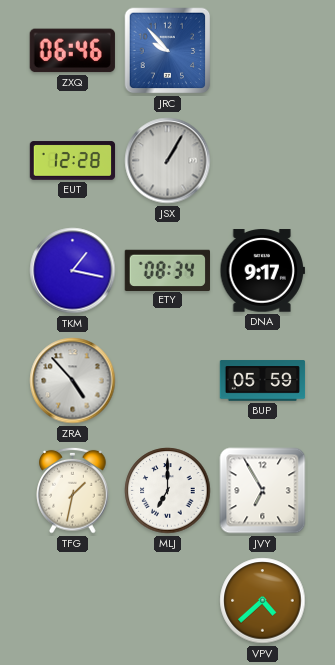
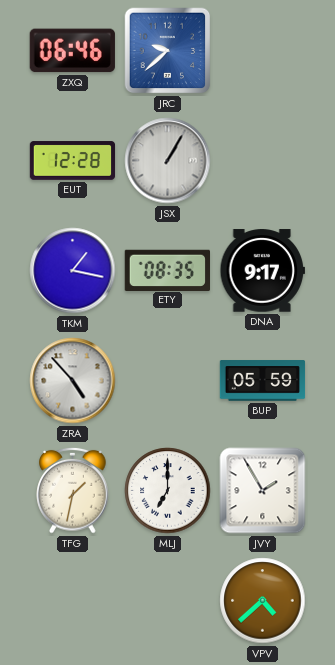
JRC: 9:53 -> 9:38 (168, 51)
ETY: 08:34 -> 08:35 (167, 270)
JVY: 6:55 -> 1:55 (263, 491)
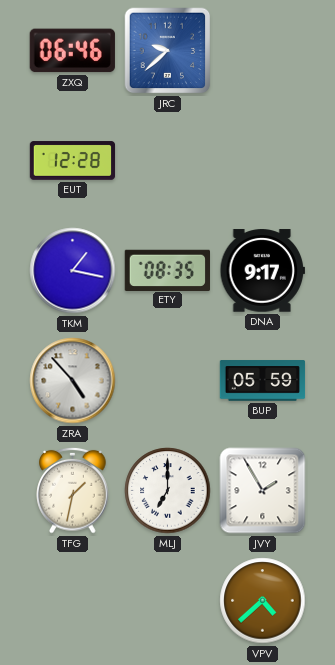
JSX: 1:05 -> none (168, 161)
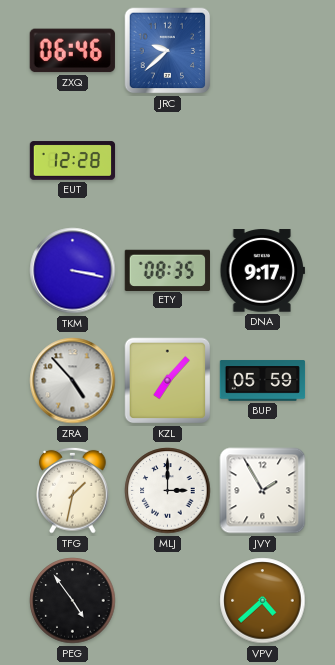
TKM: 1:17 -> 3:17 (73, 271)
KZL: none -> 7:07 (168, 381)
MLJ: 7:00 -> 3:00 (168, 491)
PEG: none -> 4:54 (73, 601)
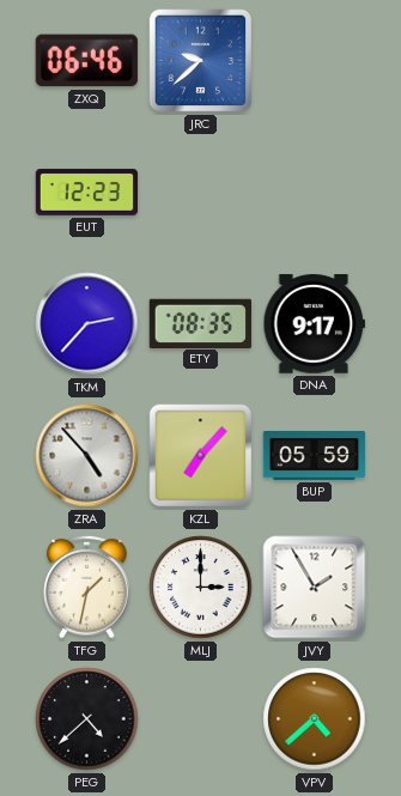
EUT: 12:28 -> 12:23 (87, 193)
TKM: 3:17 -> 2:37 (87, 324)
PEG: 4:54 -> 4:38 (87, 719)
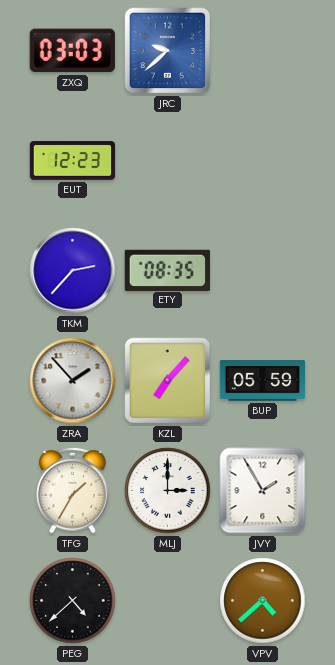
ZXQ: 06:46 -> 03:03 (72, 51)
DNA: 9:17 -> none (314, 324)
ZRA: 4:53 -> 1:53 (73, 381)
TFG: 1:32 -> 1:35 (73, 490)
